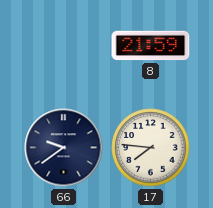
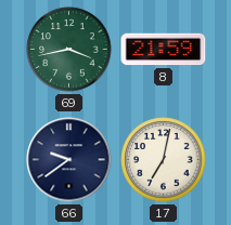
69: none -> 3:43 (69, 50)
17: 7:46 -> 7:02 (164, 160)
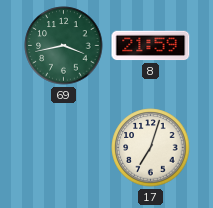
66: 9:39 -> none (69, 160)
17: 7:02 -> 7:03 (151, 148)
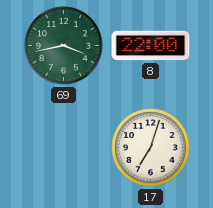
8: 21:59 -> 22:00 (151, 46)
